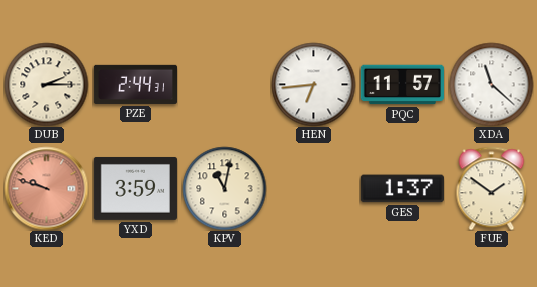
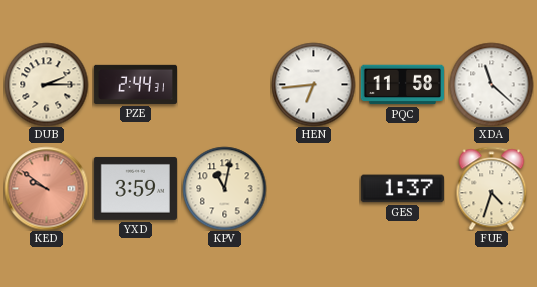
PQC: 11:57 -> 11:58 (402, 85)
KED: 9:48 -> 9:51 (46, 188)
FUE: 1:51 -> 4:33 (492, 188)
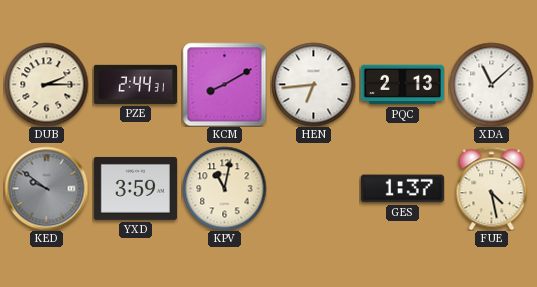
KCM: none -> 8:10 (224, 84)
PQC: 11:58 -> 2:13 (402, 85)
XDA: 11:22 -> 11:08 (491, 84)
KED dial: salmon -> grey (46, 188)
FUE: 4:33 -> 4:28 (492, 188)
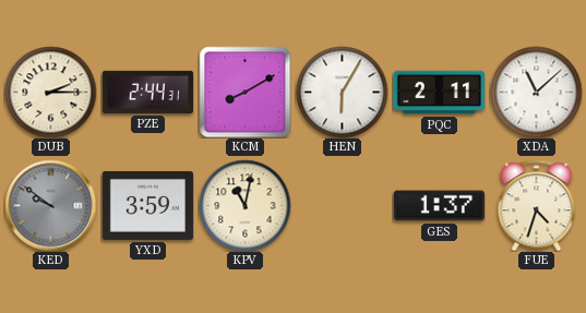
HEN: 6:44 -> 6:05 (342, 92)
PQC: 2:13 -> 2:11 (439, 93)
FUE: 4:28 -> 4:33 (537, 205)
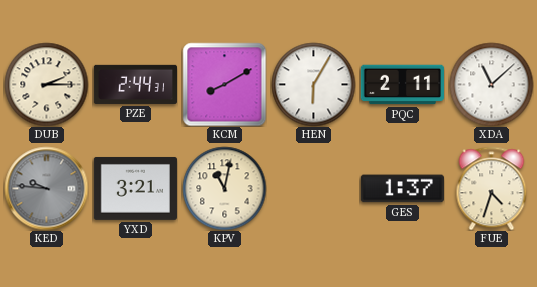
KED: 9:51 -> 9:46 (46, 188)
YXD: 3:59 -> 3:21 (135, 188)
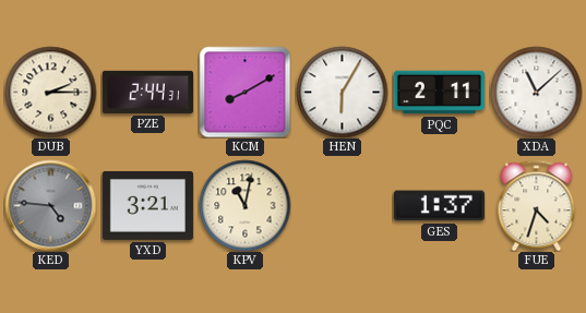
KED: 9:46 -> 4:46 (50, 205)
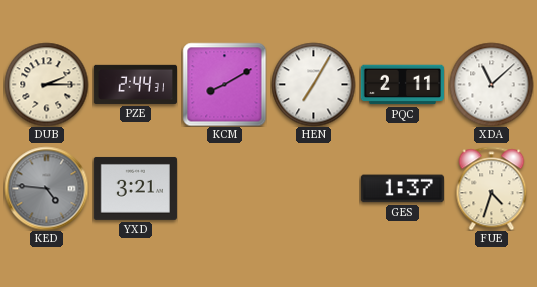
HEN: 6:05 -> 7:05 (313, 84)
KPV: 11:02 -> none (244, 205)
